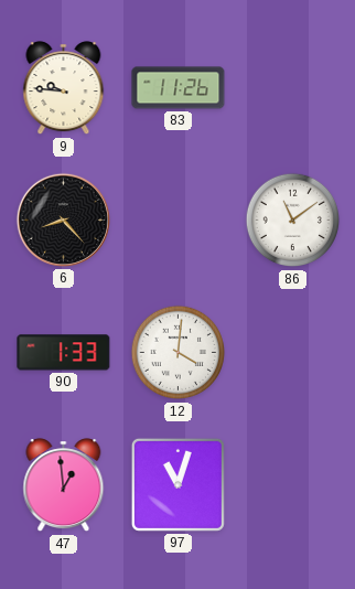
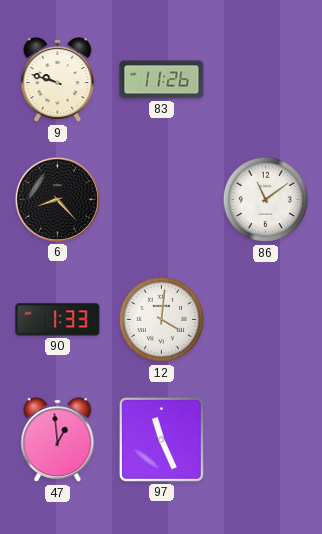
9: 9:46 -> 9:48 (58, 80)
97: 11:03 -> 11:26 (161, 439)
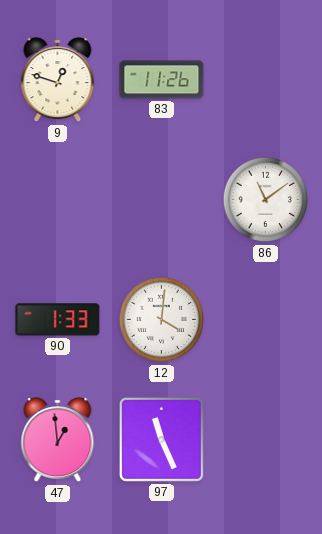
9: 9:48 -> 12:48 (58, 80)
6: 8:23 -> none (57, 199)
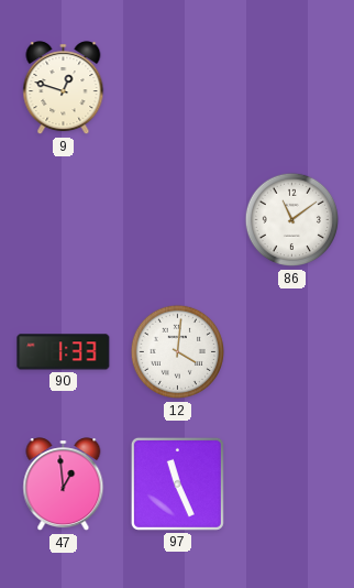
83: 11:26 -> none (162, 80)
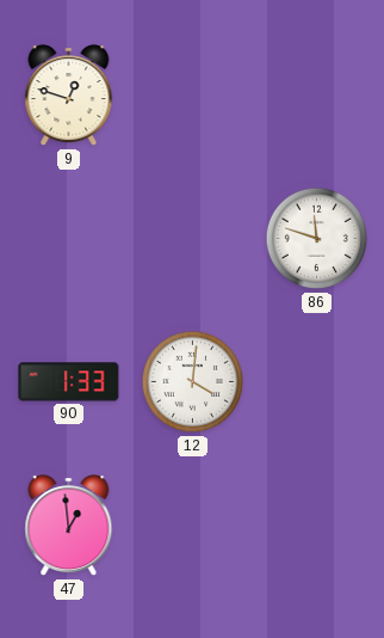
86: 11:09 -> 11:48 (317, 239)
97: 11:26 -> none (177, 483)
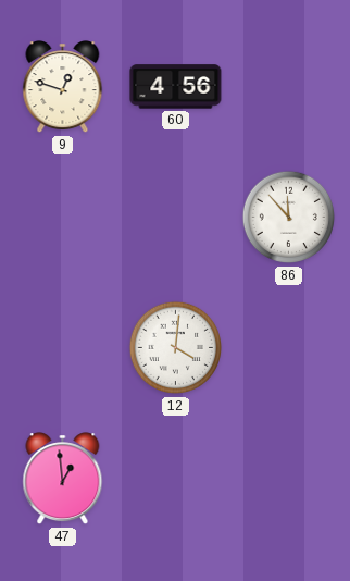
60: none -> 4:56 (176, 87)
86: 11:48 -> 11:53 (289, 218)
90: 1:33 -> none (69, 382)
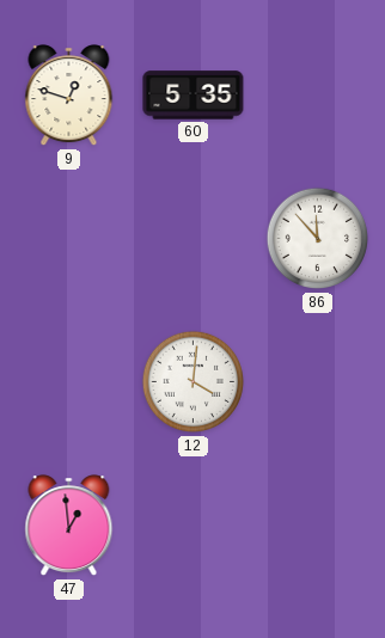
60: 4:56 -> 5:35 (194, 96)
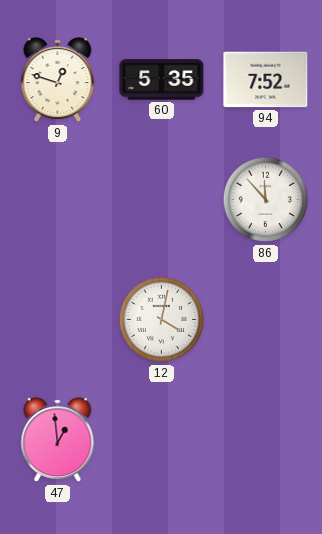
94: none -> 7:52 (266, 80)
12: 4:01 -> 4:02 (162, 320)
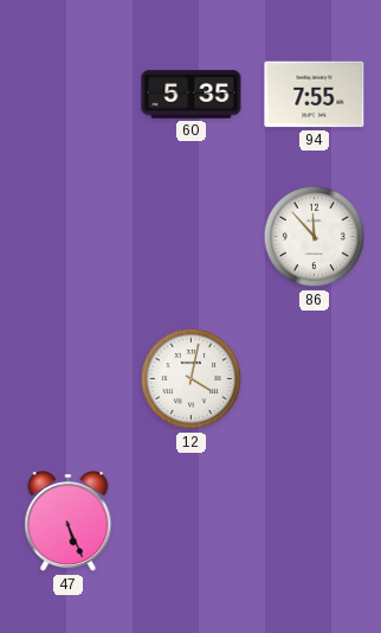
9: 12:48 -> none (58, 80)
94: 7:52 -> 7:55 (315, 95)
47: 12:59 -> 5:26 (69, 522)
